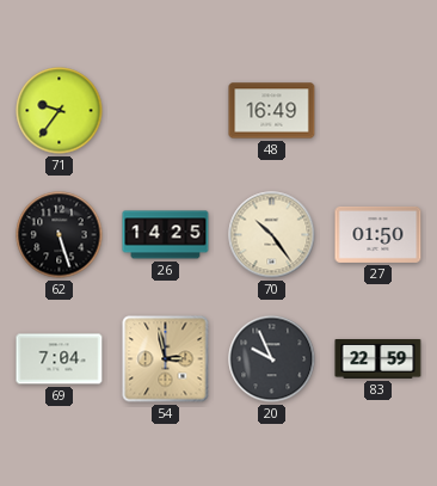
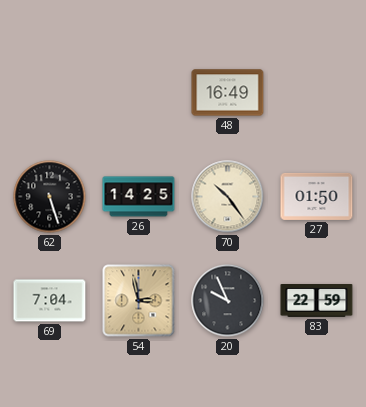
71: 9:36 -> none (60, 111)
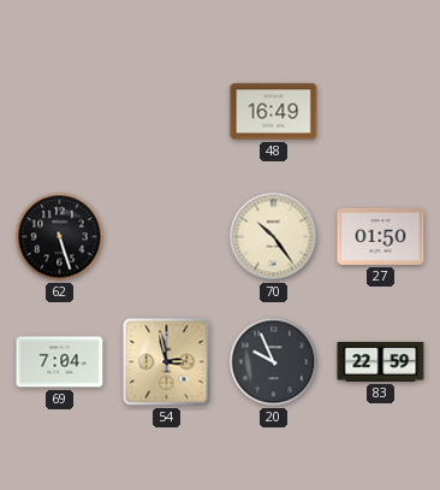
26: 14:25 -> none (139, 197)
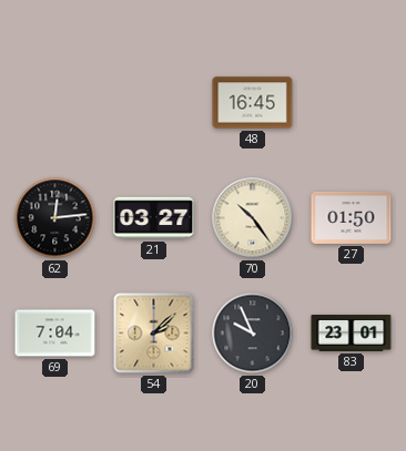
48: 16:49 -> 16:45 (253, 103)
62: 5:27 -> 12:14 (55, 218)
21: none -> 03:27 (154, 218)
54: 2:58 -> 2:08 (154, 334)
83: 22:59 -> 23:01 (352, 334)
